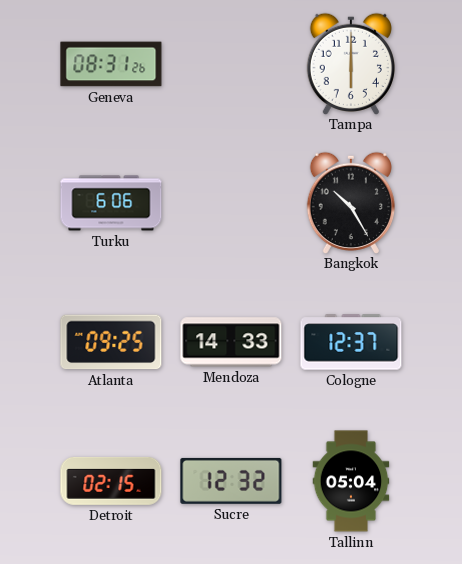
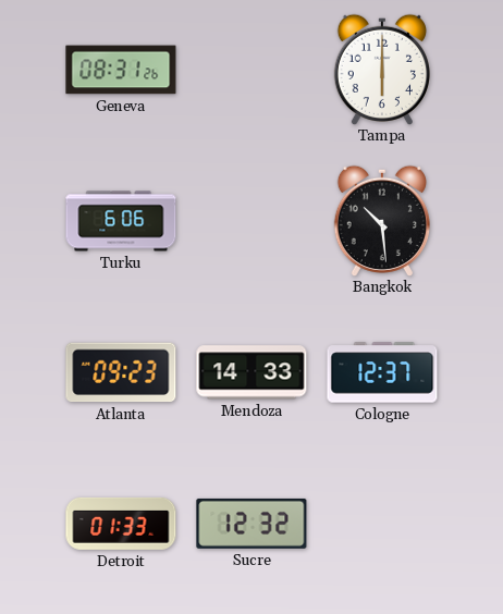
Bangkok: 10:25 -> 10:29 (382, 220)
Atlanta: 09:25 -> 09:23 (121, 372)
Detroit: 02:15 -> 01:33 (121, 524)
Tallinn: 05:04 -> none (351, 481)
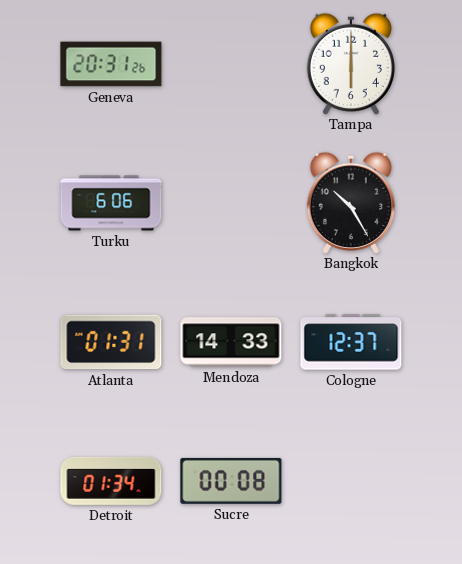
Geneva: 08:31 -> 20:31 (111, 64)
Bangkok: 10:29 -> 10:25 (351, 202)
Atlanta: 09:23 -> 01:31 (111, 342)
Detroit: 01:33 -> 01:34 (111, 481)
Sucre: 12:32 -> 00:08 (231, 481)
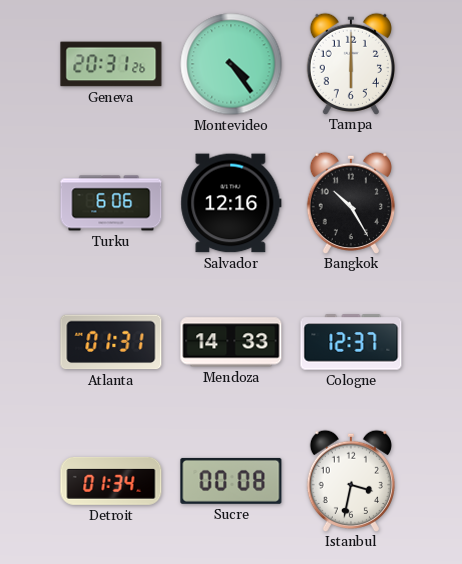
Montevideo: none -> 4:24 (231, 64)
Salvador: none -> 12:16 (231, 203)
Istanbul: none -> 3:32 (351, 480)
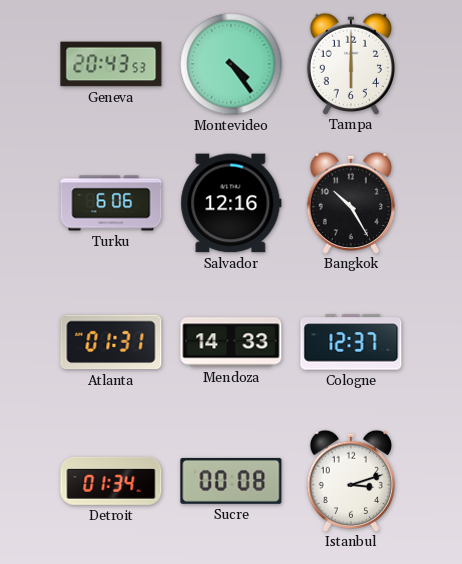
Geneva: 20:31 -> 20:43 (111, 64)
Istanbul: 3:32 -> 3:12 (351, 480)
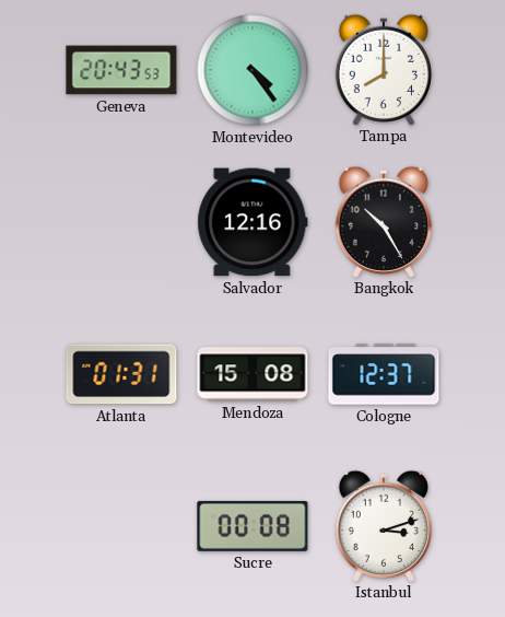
Tampa: 6:00 -> 8:00 (384, 69)
Turku: 6:06 -> none (111, 203)
Mendoza: 14:33 -> 15:08 (252, 374)
Detroit: 01:34 -> none (111, 481)
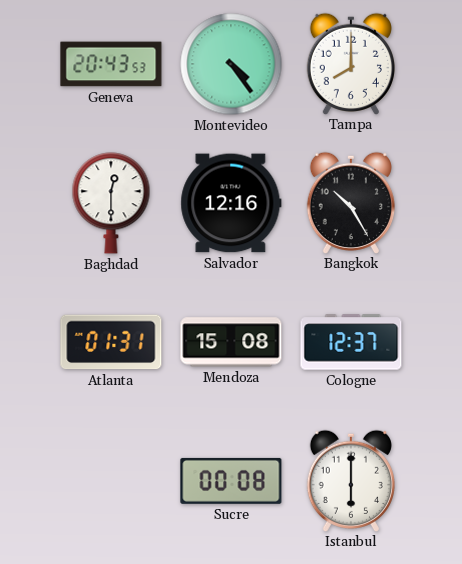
Baghdad: none -> 12:30 (111, 203)
Istanbul: 3:12 -> 6:00 (351, 480)
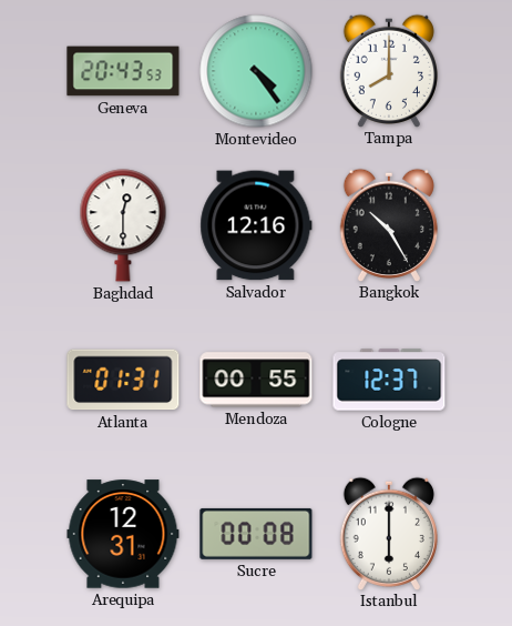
Mendoza: 15:08 -> 00:55 (256, 380)
Arequipa: none -> 12:31 (123, 534)
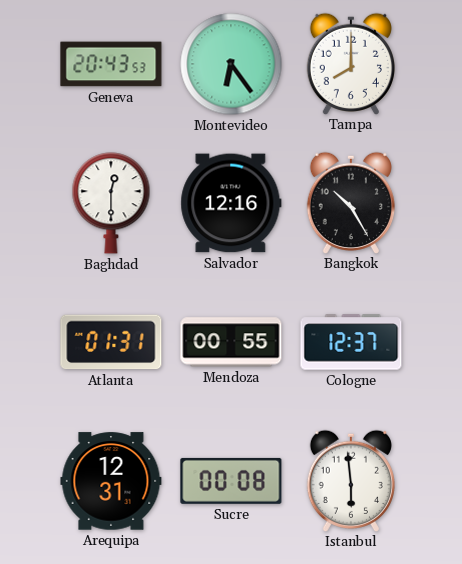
Montevideo: 4:24 -> 6:24 (231, 64)
Istanbul: 6:00 -> 5:59 (351, 480)
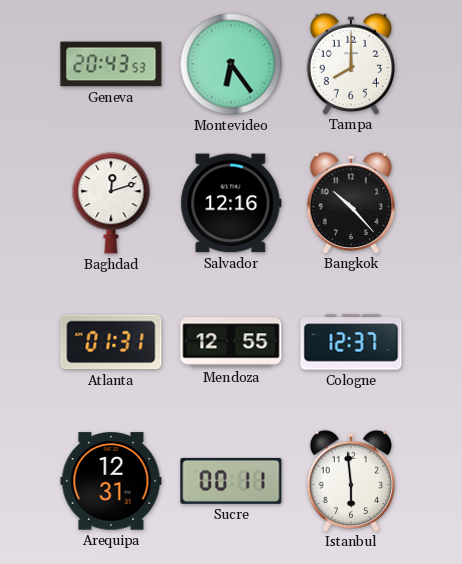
Baghdad: 12:30 -> 12:12 (111, 203)
Bangkok: 10:25 -> 10:23 (351, 202)
Mendoza: 00:55 -> 12:55 (231, 342)
Sucre: 00:08 -> 00:11 (231, 481)
